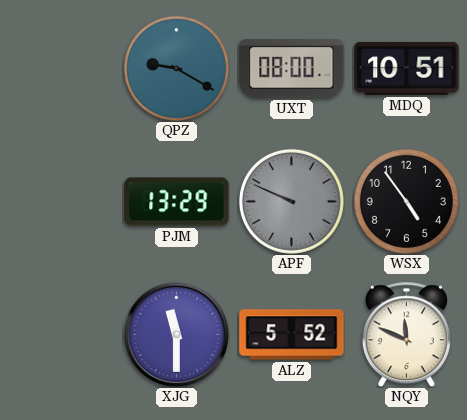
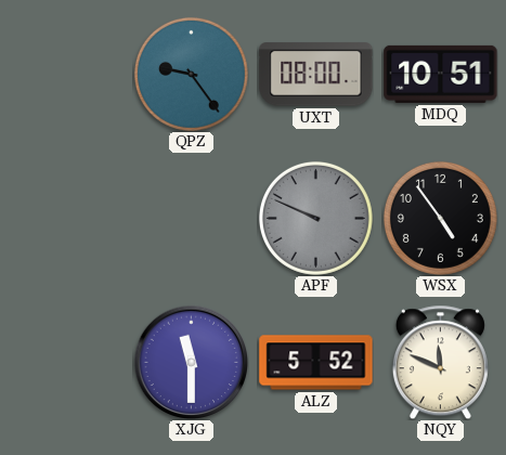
QPZ: 9:20 -> 9:24 (191, 74)
PJM: 13:29 -> none (177, 202)
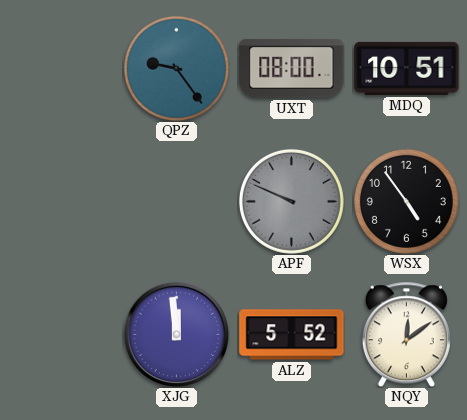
XJG: 11:30 -> 11:59 (176, 334)
NQY: 11:49 -> 12:09 (406, 334)
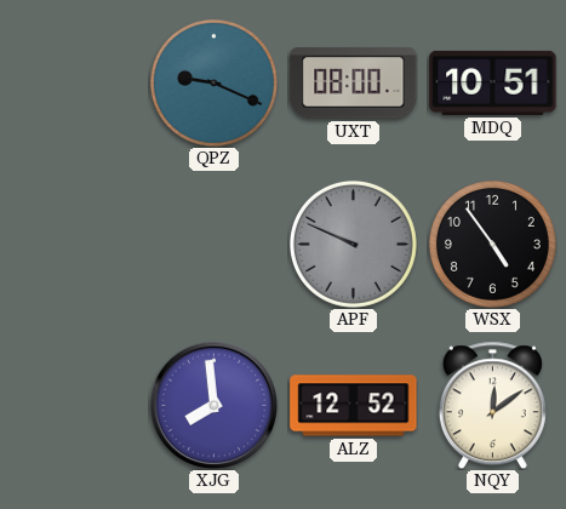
QPZ: 9:24 -> 9:19 (213, 82)
XJG: 11:59 -> 7:59 (213, 405)
ALZ: 5:52 -> 12:52 (354, 406)
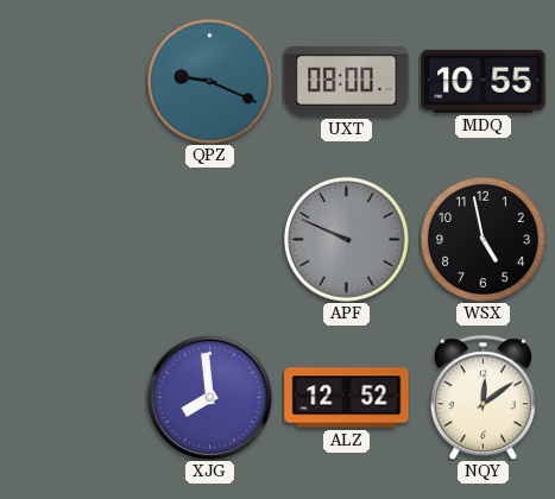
MDQ: 10:51 -> 10:55 (484, 81)
WSX: 4:54 -> 4:58 (483, 239)
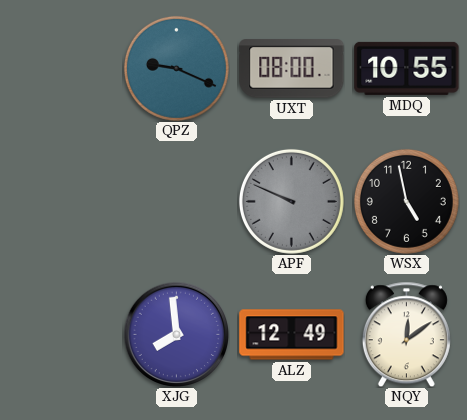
ALZ: 12:52 -> 12:49 (292, 335)
